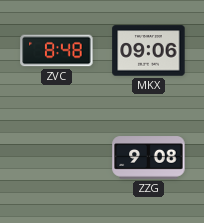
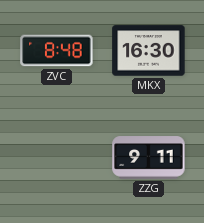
MKX: 09:06 -> 16:30 (149, 51)
ZZG: 9:08 -> 9:11 (149, 158)
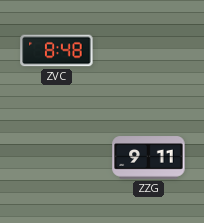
MKX: 16:30 -> none (149, 51)
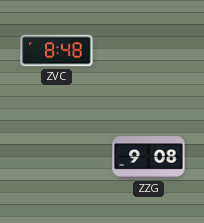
ZZG: 9:11 -> 9:08 (149, 158)
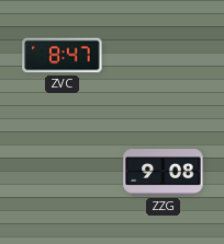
ZVC: 8:48 -> 8:47 (63, 56)
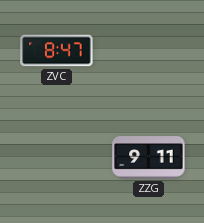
ZZG: 9:08 -> 9:11 (149, 158)
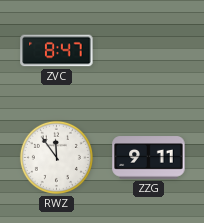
RWZ: none -> 11:54 (56, 157)
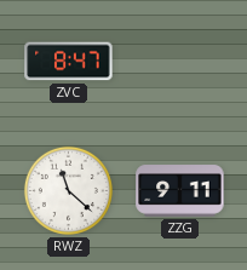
RWZ: 11:54 -> 11:22 (68, 190)
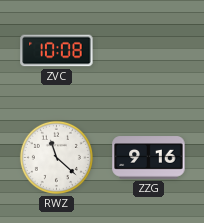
ZVC: 8:47 -> 10:08 (57, 51)
ZZG: 9:11 -> 9:16 (149, 158)
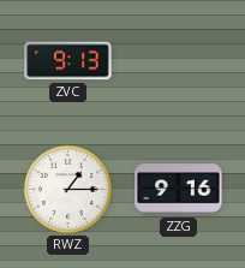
ZVC: 10:08 -> 9:13 (68, 61)
RWZ: 11:22 -> 1:15 (67, 189)
